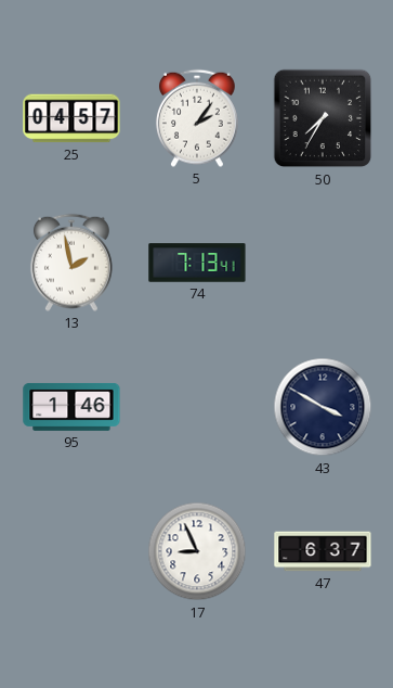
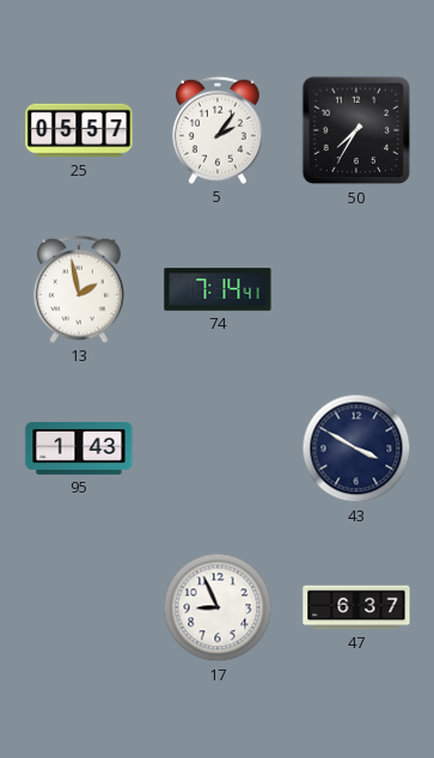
25: 04:57 -> 05:57 (79, 130)
74: 7:13 -> 7:14 (218, 289)
95: 1:46 -> 1:43 (79, 448)
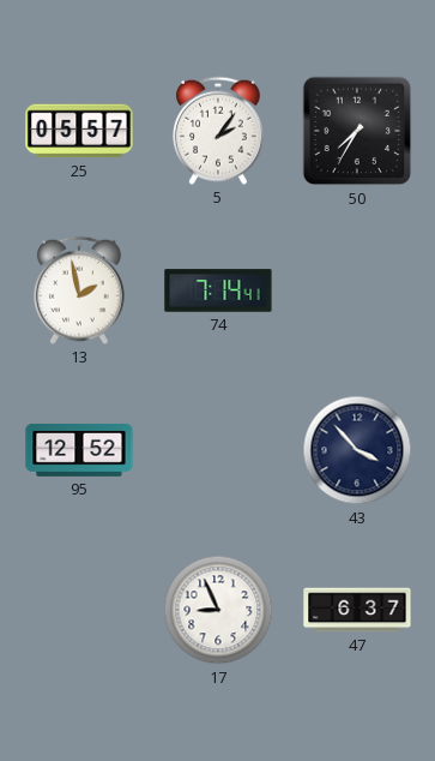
95: 1:43 -> 12:52 (79, 450)
43: 3:50 -> 3:53 (357, 450)
